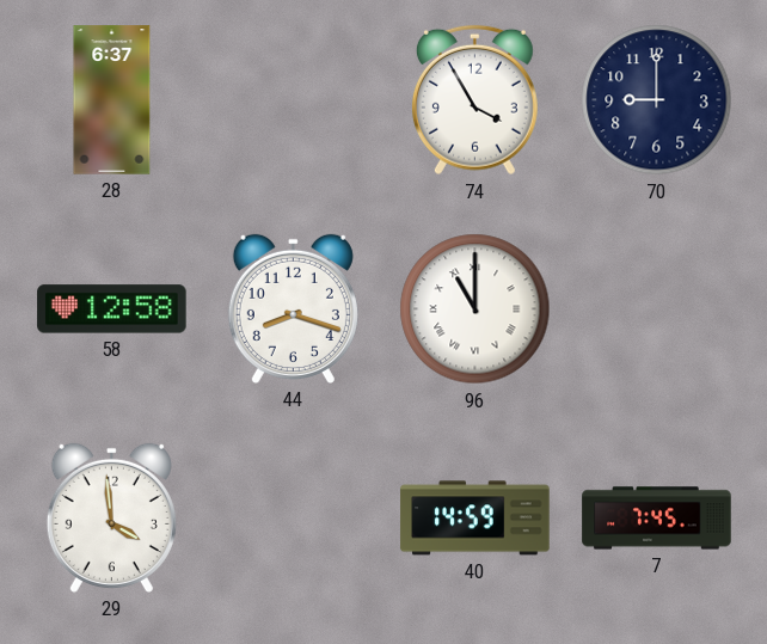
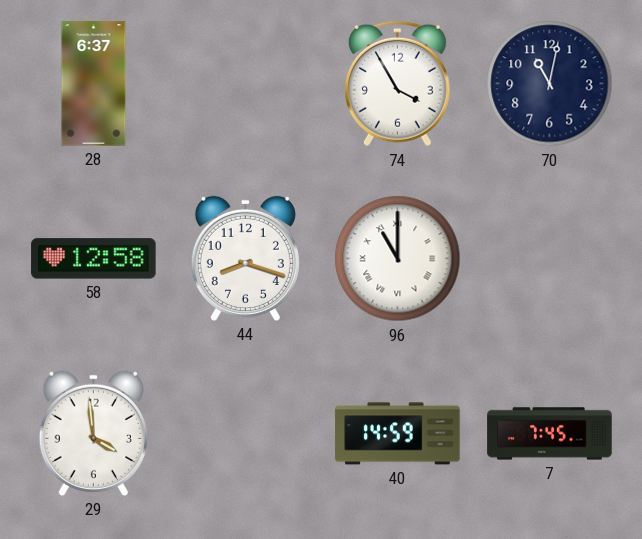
70: 9:00 -> 11:02 (550, 84)
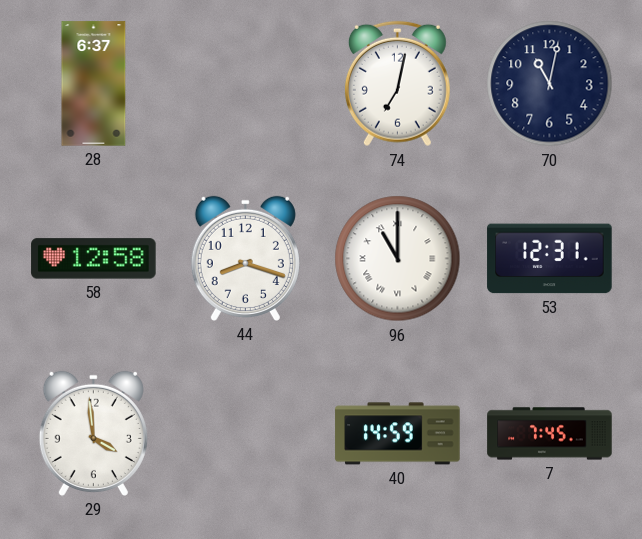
74: 3:55 -> 7:02 (397, 84)
53: none -> 12:31 (550, 259)
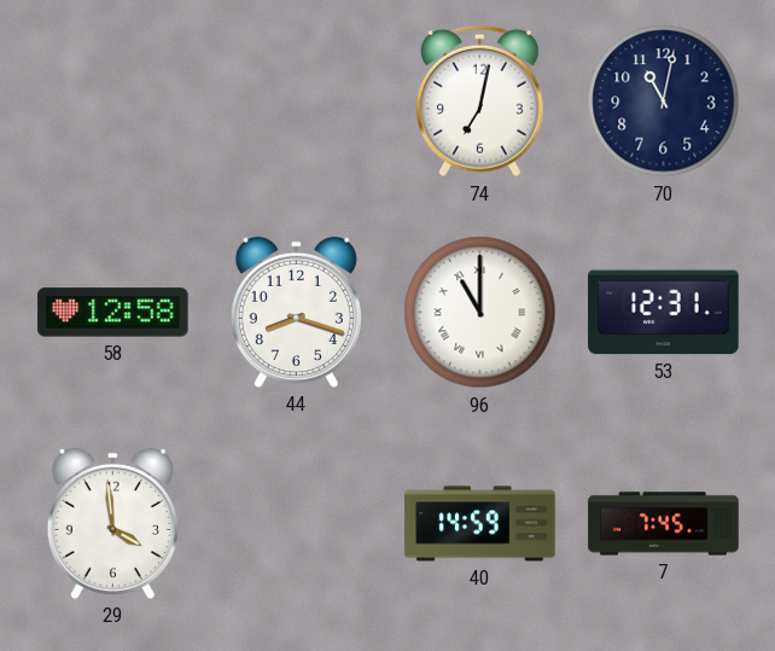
28: 6:37 -> none (94, 84)
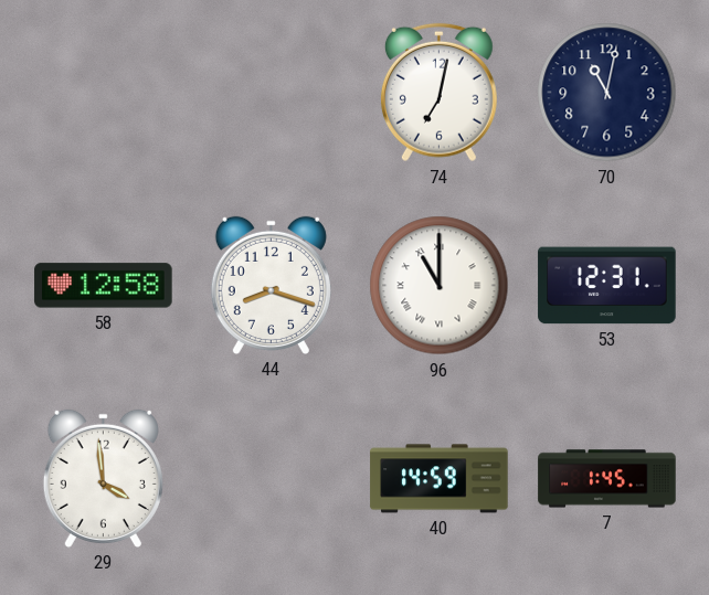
7: 7:45 -> 1:45 (607, 479)
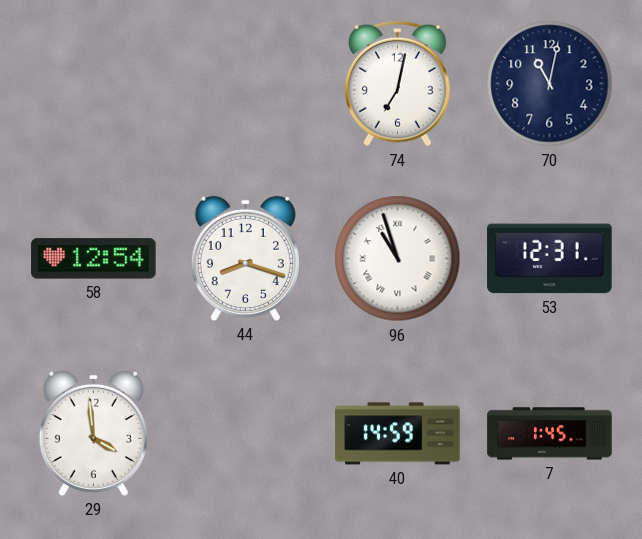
58: 12:58 -> 12:54 (94, 259)
96: 11:00 -> 10:57 (398, 259)
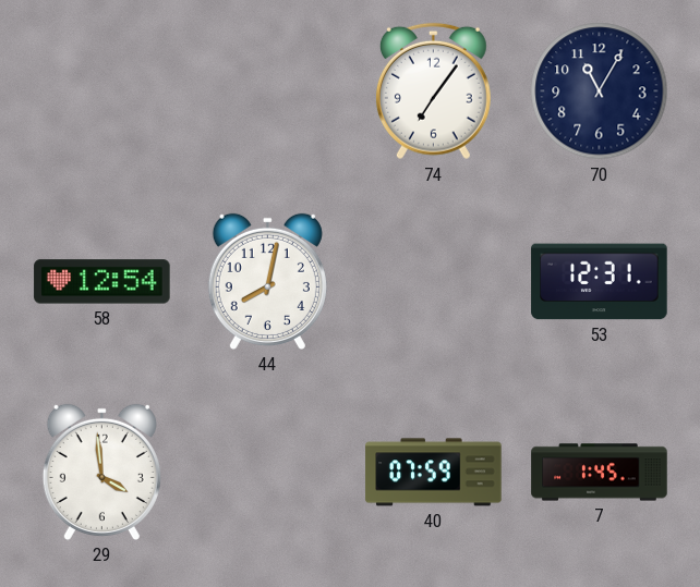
74: 7:02 -> 7:06 (433, 91)
70: 11:02 -> 11:05 (600, 91)
44: 8:18 -> 8:02 (267, 281)
96: 10:57 -> none (398, 259)
40: 14:59 -> 07:59 (434, 473)
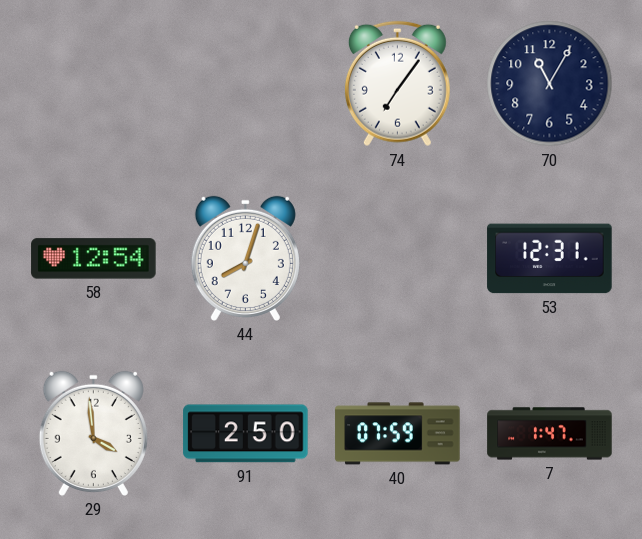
44: 8:02 -> 8:03 (245, 258)
91: none -> 2:50 (246, 434)
7: 1:45 -> 1:47 (550, 434)
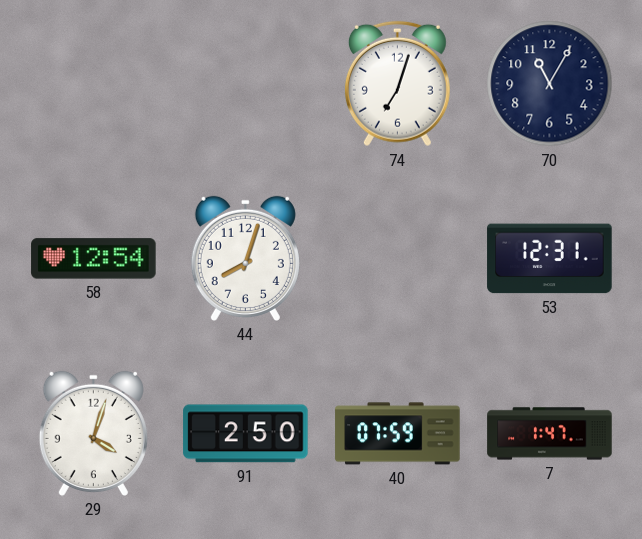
74: 7:06 -> 7:03 (397, 84)
29: 3:59 -> 4:03 (93, 433)
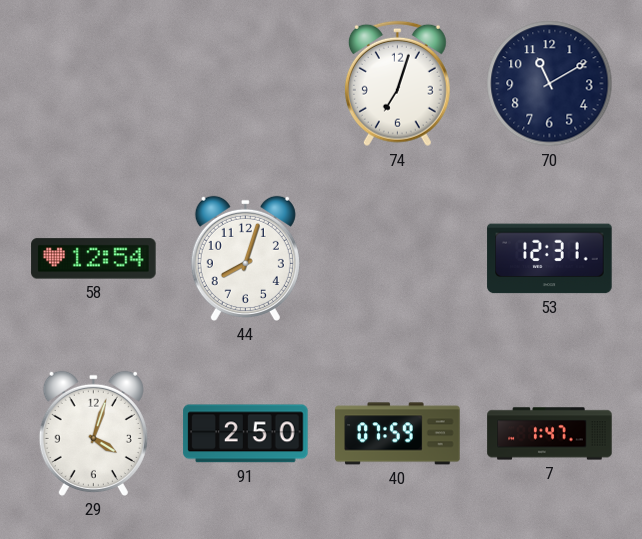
70: 11:05 -> 11:10 (550, 84)
